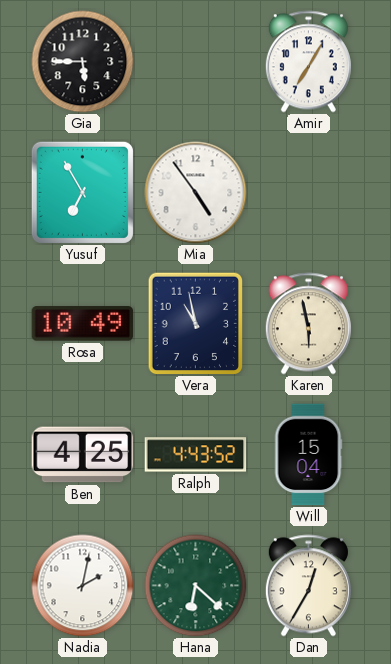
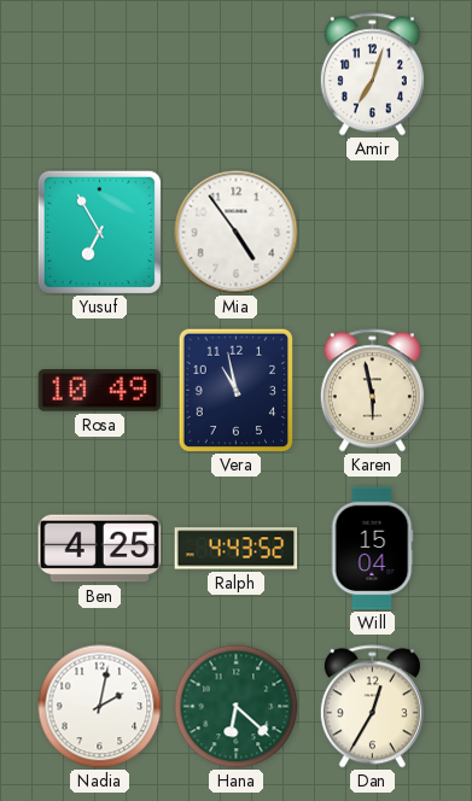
Gia: 5:45 -> none (83, 62)
Amir: 7:05 -> 7:03 (372, 75)
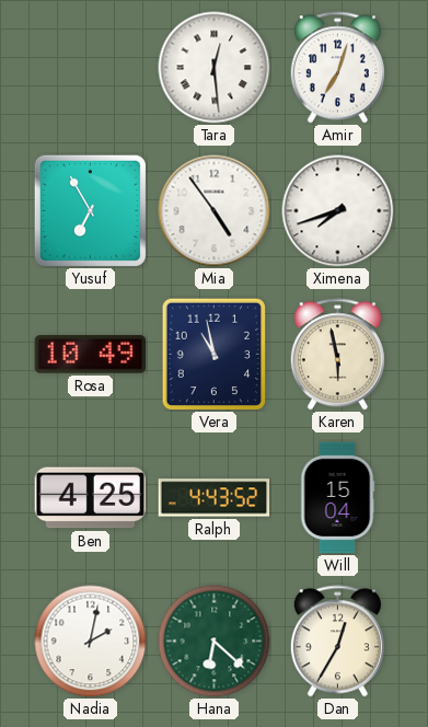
Tara: none -> 12:29 (215, 68)
Ximena: none -> 7:42 (338, 211)
